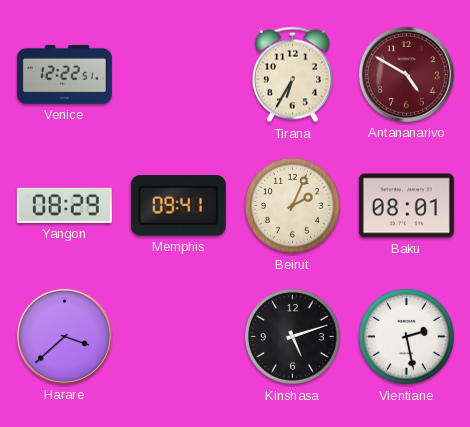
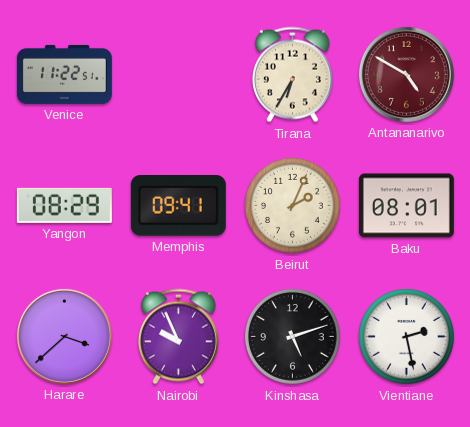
Venice: 12:22 -> 11:22 (64, 74)
Nairobi: none -> 9:56 (178, 337)
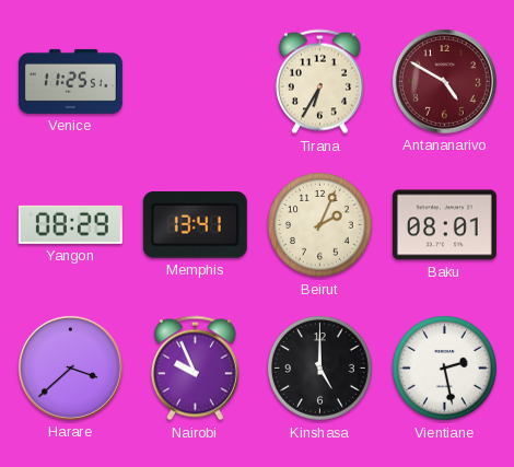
Venice: 11:22 -> 11:25 (70, 81)
Memphis: 09:41 -> 13:41 (195, 225)
Kinshasa: 5:12 -> 5:00 (320, 369)
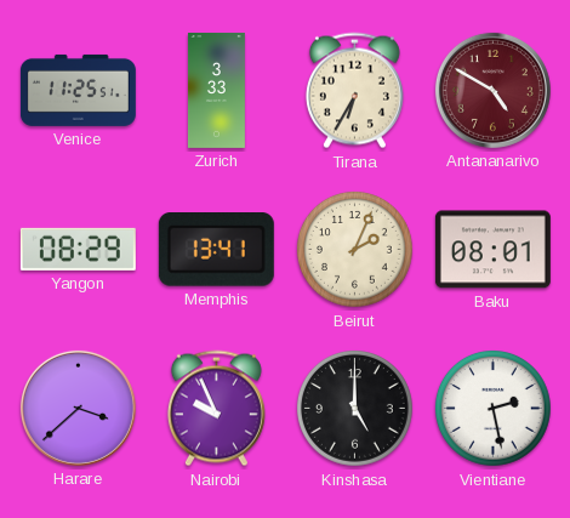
Zurich: none -> 3:33 (216, 90)
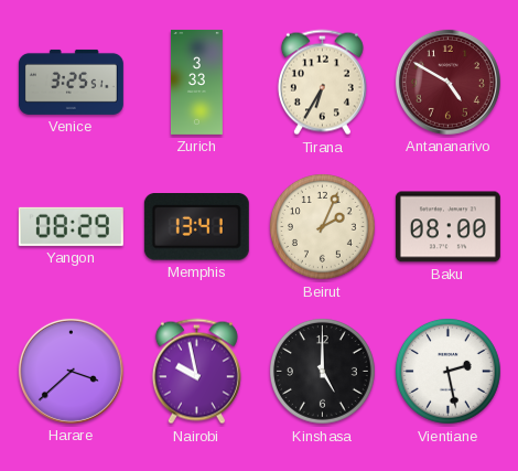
Venice: 11:25 -> 3:25 (71, 82)
Baku: 08:01 -> 08:00 (447, 227)
Nairobi: 9:56 -> 9:58 (196, 372)
